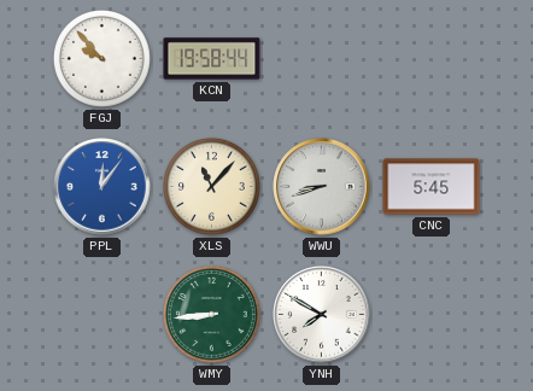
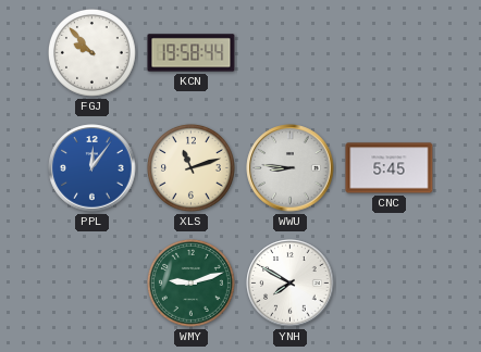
XLS: 11:07 -> 11:12 (192, 168)
WWU: 8:42 -> 8:46 (291, 168)
WMY: 8:44 -> 9:12 (192, 284)
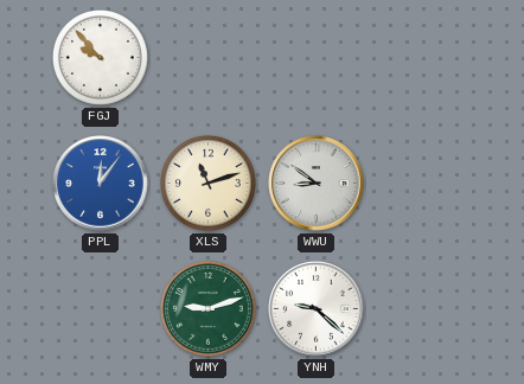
KCN: 19:58 -> none (192, 53)
WWU: 8:46 -> 8:51 (317, 184)
CNC: 5:45 -> none (390, 168)
YNH: 7:50 -> 9:22 (317, 309)
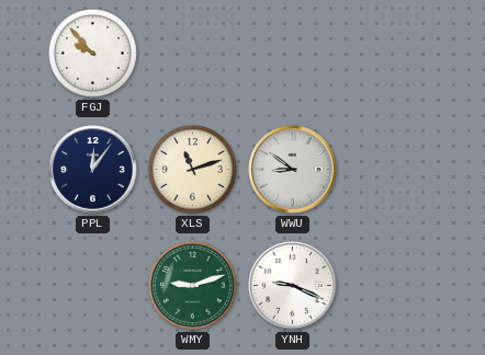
PPL dial: blue -> navy (93, 170)
YNH: 9:22 -> 9:19 (293, 286)
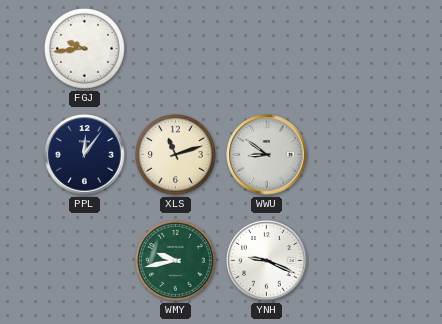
FGJ: 9:53 -> 9:44 (85, 49)
WMY: 9:12 -> 9:43 (176, 261)
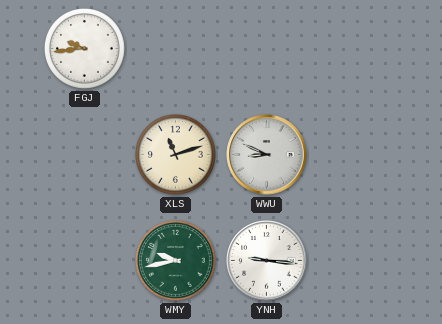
PPL: 12:06 -> none (85, 155)
WWU: 8:51 -> 8:49 (267, 155)
YNH: 9:19 -> 9:16 (267, 261)
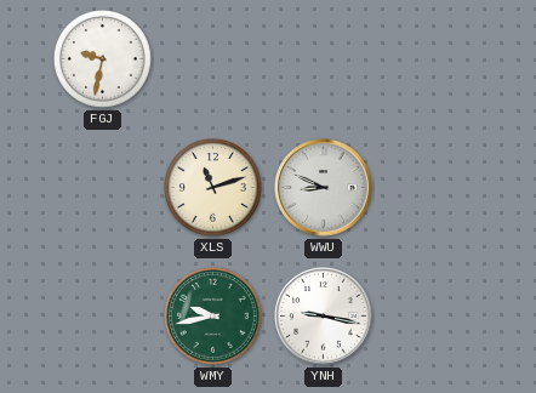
FGJ: 9:44 -> 9:32 (103, 59)
YNH: 9:16 -> 9:17 (324, 317)
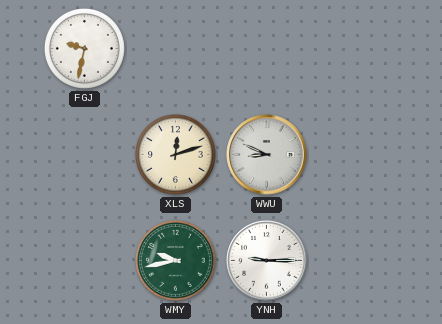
XLS: 11:12 -> 12:12 (176, 155)
YNH: 9:17 -> 9:15 (267, 261)
